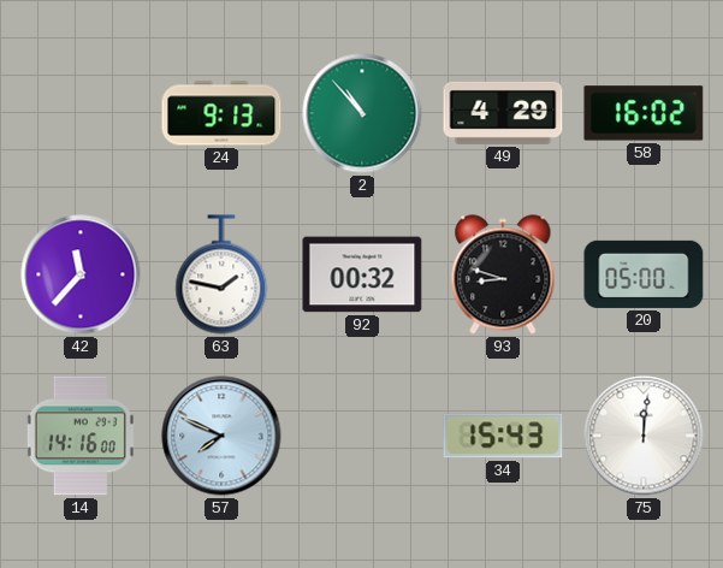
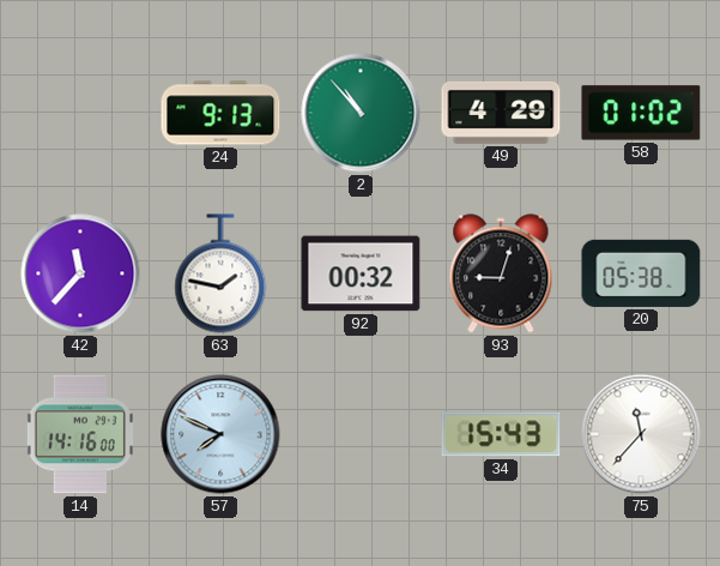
58: 16:02 -> 01:02 (641, 113)
93: 8:48 -> 9:03 (501, 273)
20: 05:00 -> 05:38 (641, 273)
75: 12:01 -> 11:37 (641, 434)
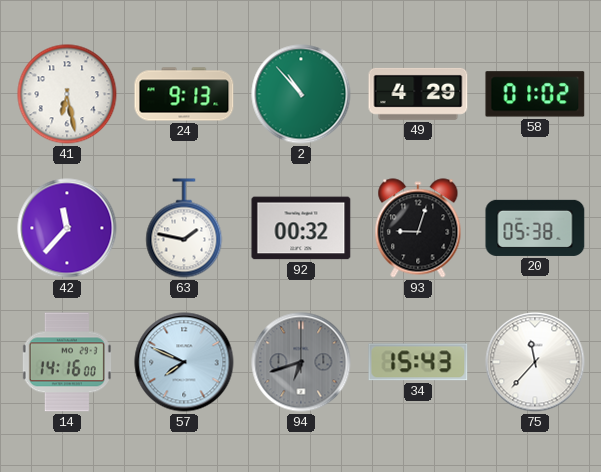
41: none -> 6:28 (67, 94)
94: none -> 6:42 (301, 362)
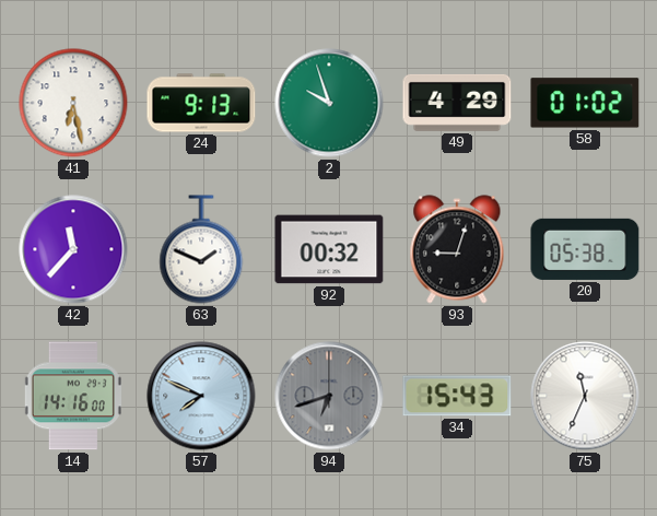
2: 10:53 -> 9:57 (329, 103)
63: 1:47 -> 1:49 (201, 249)
75: 11:37 -> 11:34 (585, 396)
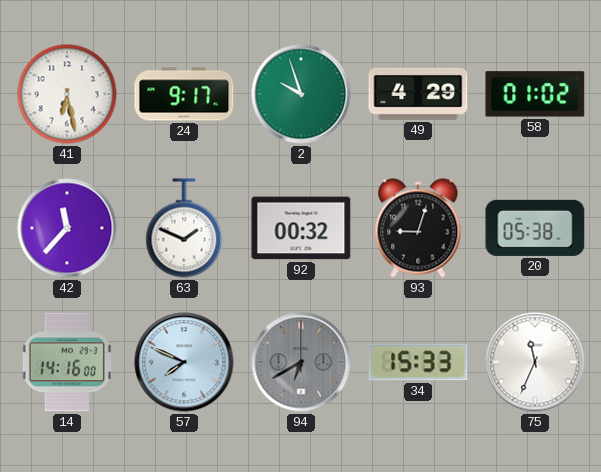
24: 9:13 -> 9:17 (184, 94)
94: 6:42 -> 6:40 (301, 362)
34: 15:43 -> 15:33 (418, 362)
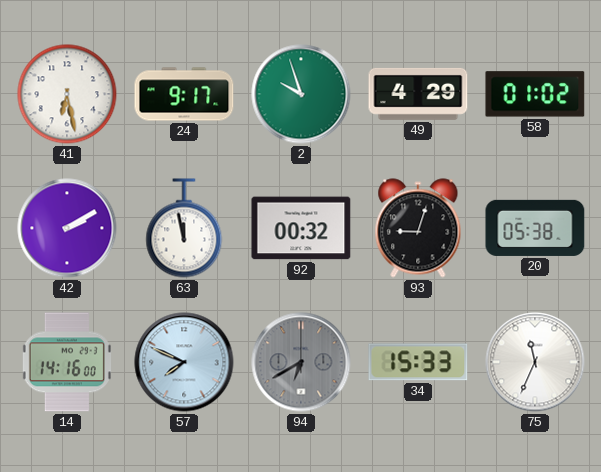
42: 11:37 -> 2:10 (67, 228)
63: 1:49 -> 11:58 (184, 228)
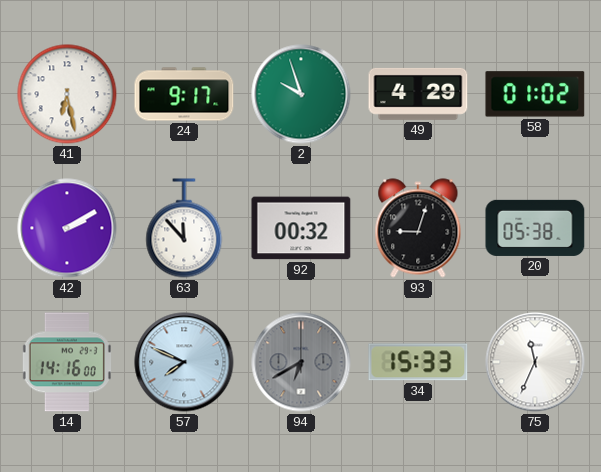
63: 11:58 -> 11:53 (184, 228)
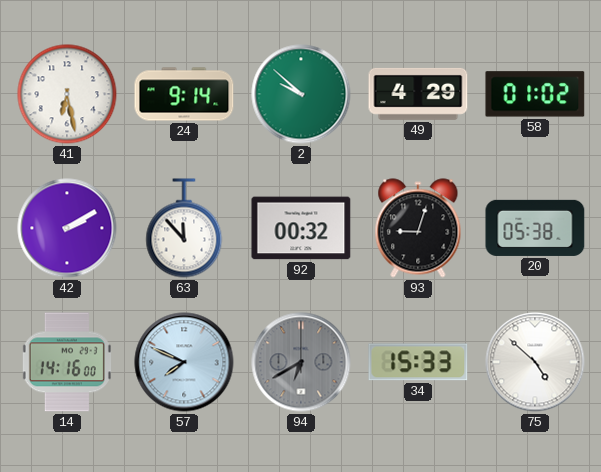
24: 9:17 -> 9:14 (184, 94)
2: 9:57 -> 9:52 (301, 94)
75: 11:34 -> 4:52 (535, 362)
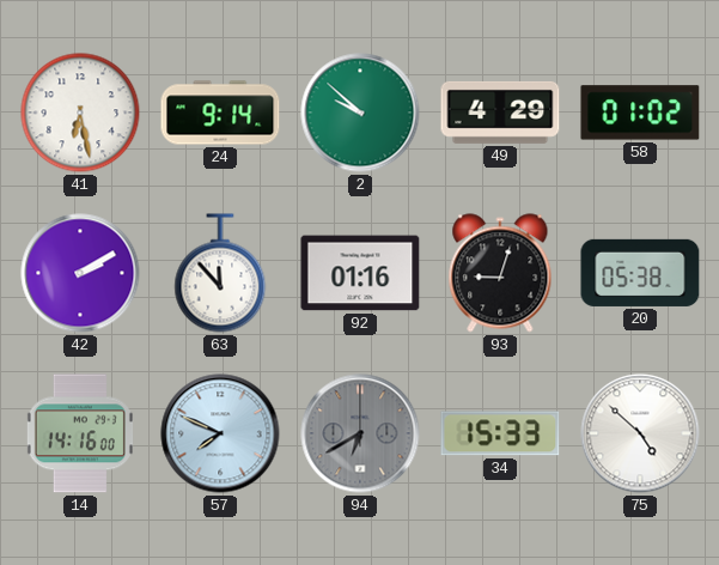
92: 00:32 -> 01:16 (360, 273)
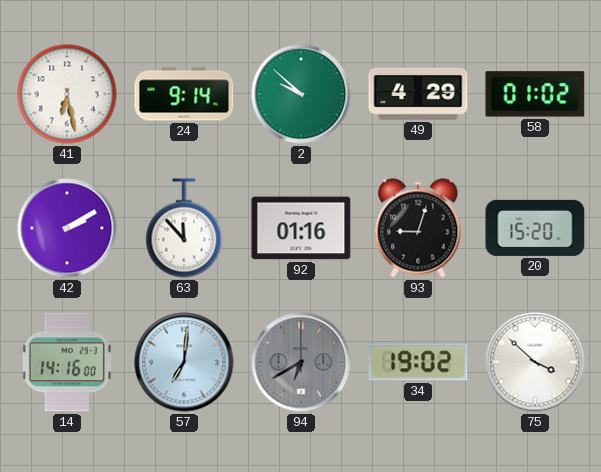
20: 05:38 -> 15:20 (535, 228)
57: 7:49 -> 7:01 (184, 362)
34: 15:33 -> 19:02 (418, 362)
75: 4:52 -> 3:52 (535, 362)
